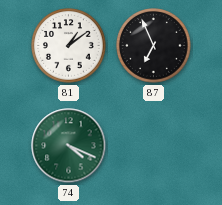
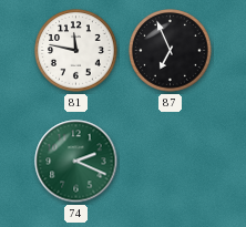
81: 1:09 -> 11:47 (76, 51)
74: 4:19 -> 2:19 (76, 162)
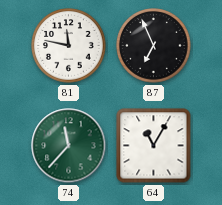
74: 2:19 -> 11:37 (69, 146)
64: none -> 11:05 (154, 146)
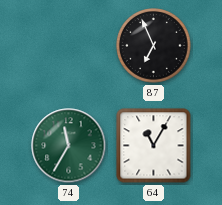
81: 11:47 -> none (69, 46)
74: 11:37 -> 11:35 (69, 146)
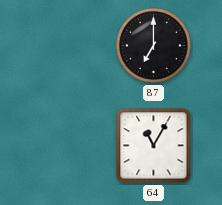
87: 6:56 -> 7:00 (154, 46)
74: 11:35 -> none (69, 146)
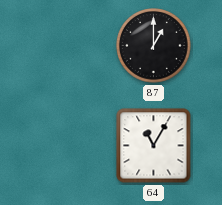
87: 7:00 -> 1:00 (154, 46)
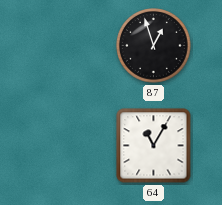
87: 1:00 -> 12:57 (154, 46)
